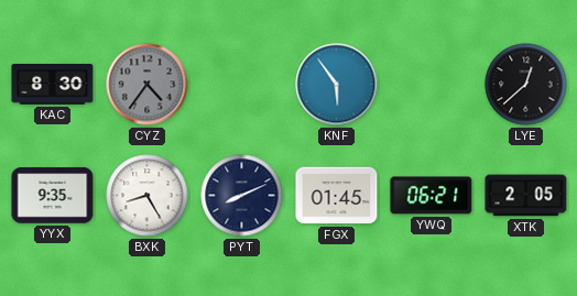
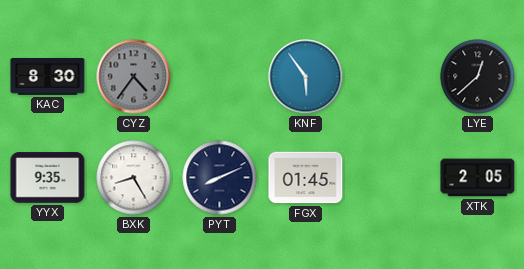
YWQ: 06:21 -> none (432, 196)
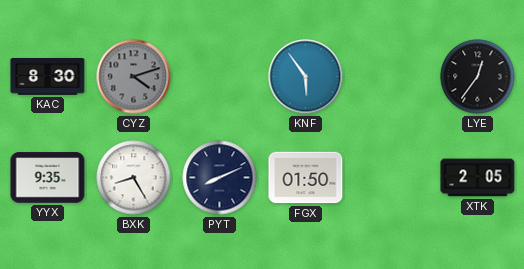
CYZ: 4:36 -> 4:12 (134, 77)
LYE: 12:38 -> 12:36 (478, 77)
FGX: 01:45 -> 01:50 (306, 178)
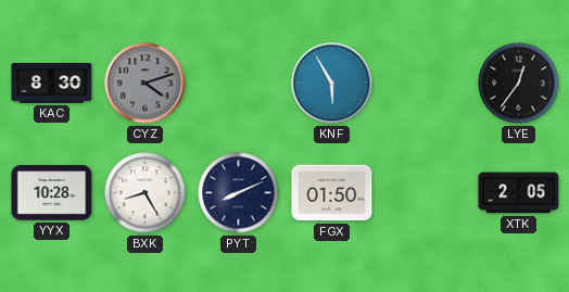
KNF: 5:54 -> 5:55 (332, 84)
YYX: 9:35 -> 10:28 (52, 193)
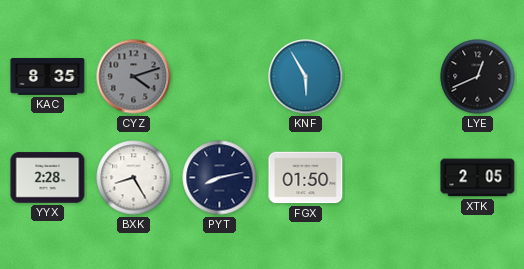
KAC: 8:30 -> 8:35 (48, 77)
LYE: 12:36 -> 12:41 (478, 77)
YYX: 10:28 -> 2:28 (48, 178)
PYT: 8:11 -> 8:13 (220, 178)
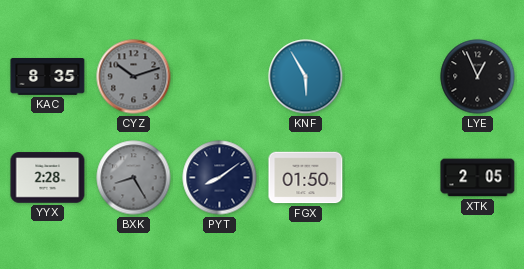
CYZ: 4:12 -> 10:12 (134, 77)
LYE: 12:41 -> 12:56 (478, 77)
BXK dial: white -> grey (134, 178)
PYT: 8:13 -> 8:09 (220, 178)
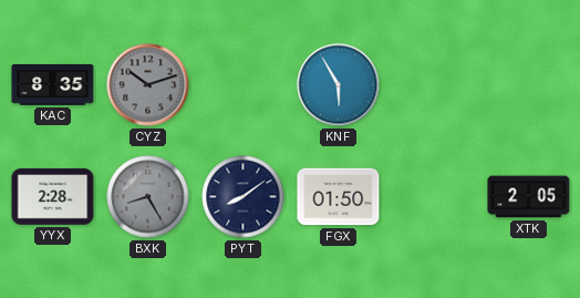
LYE: 12:56 -> none (478, 77)
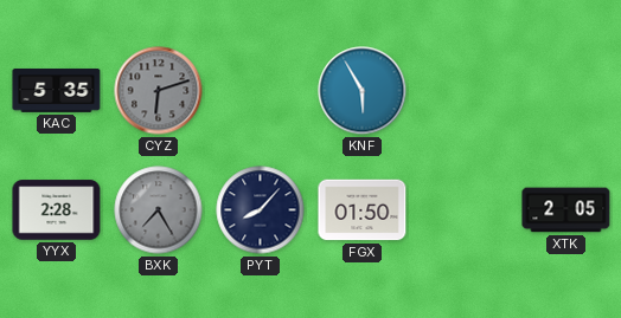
KAC: 8:35 -> 5:35 (57, 91)
CYZ: 10:12 -> 6:12 (159, 91)
BXK: 8:25 -> 7:25 (159, 210)
PYT: 8:09 -> 8:07 (261, 210)
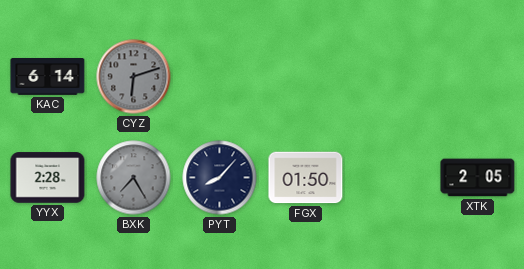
KAC: 5:35 -> 6:14 (48, 77)
KNF: 5:55 -> none (363, 91)
